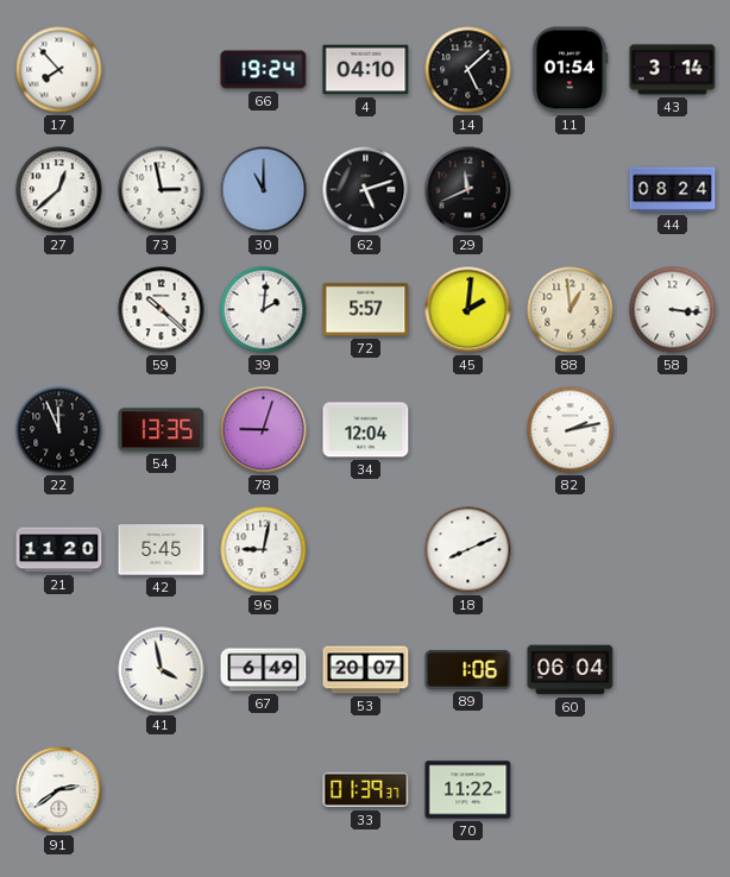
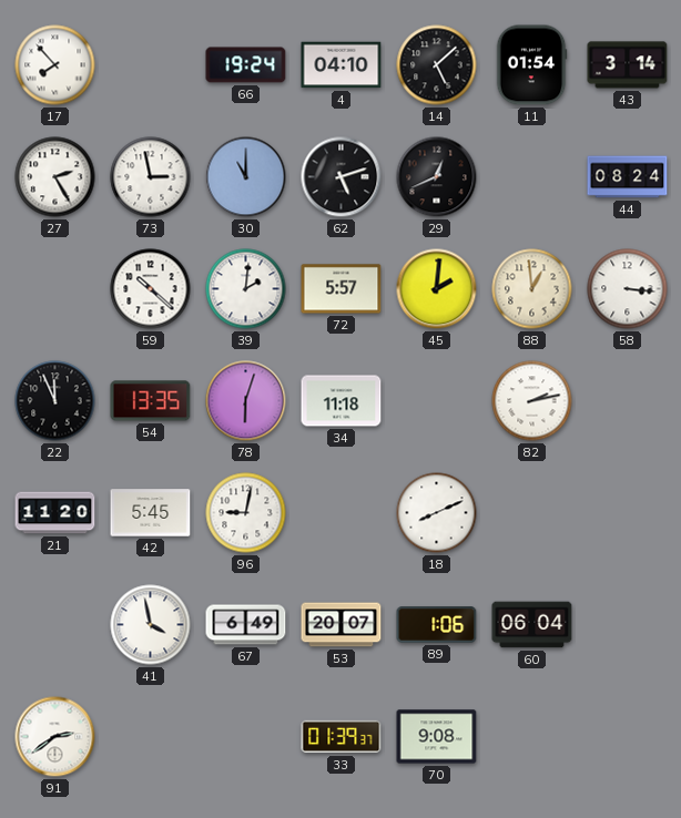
27: 12:38 -> 2:25 (55, 177)
29: 11:41 -> 12:41 (437, 177)
78: 9:03 -> 6:03 (246, 401)
34: 12:04 -> 11:18 (342, 401)
70: 11:22 -> 9:08 (437, 737)
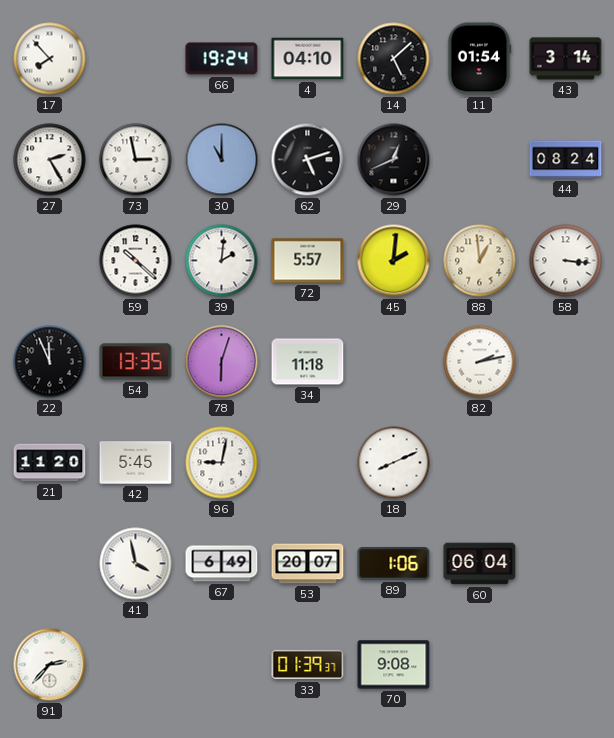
91: 2:39 -> 2:37 (50, 665)
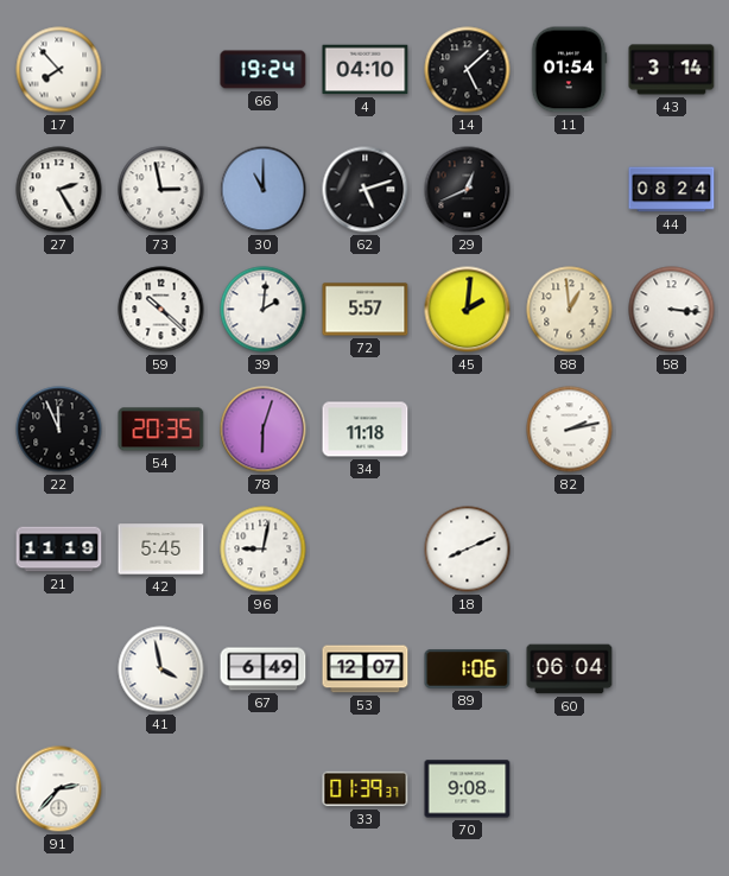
54: 13:35 -> 20:35 (161, 430)
21: 11:20 -> 11:19 (59, 550)
53: 20:07 -> 12:07 (366, 669)
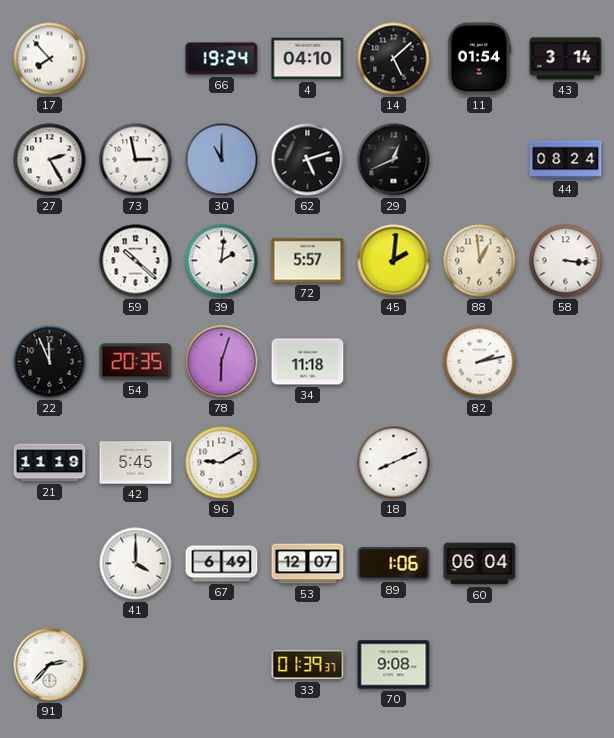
96: 9:02 -> 9:10 (222, 463)
41: 3:58 -> 4:00 (136, 564)
